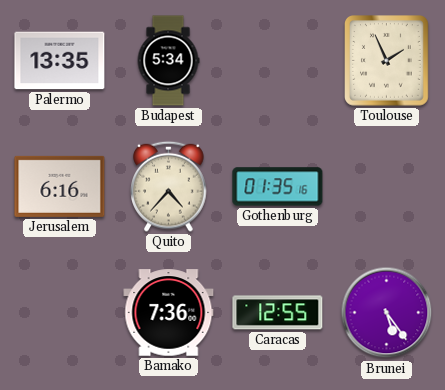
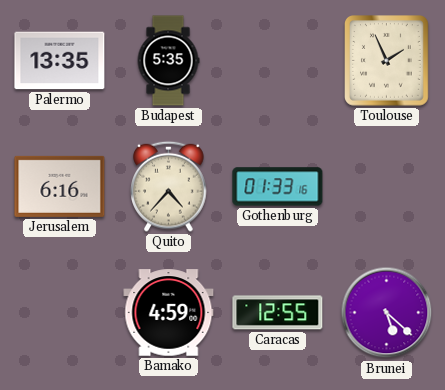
Budapest: 5:34 -> 5:35 (168, 61)
Gothenburg: 01:35 -> 01:33 (278, 187)
Bamako: 7:36 -> 4:59 (169, 313)
Brunei: 5:24 -> 5:22 (387, 313)
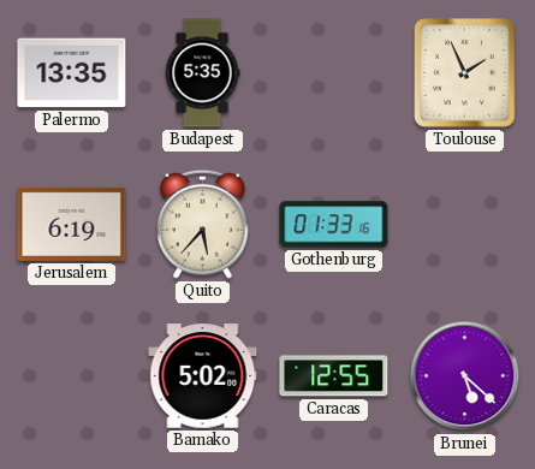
Jerusalem: 6:16 -> 6:19 (72, 224)
Quito: 4:37 -> 5:37 (203, 224)
Bamako: 4:59 -> 5:02 (203, 376)
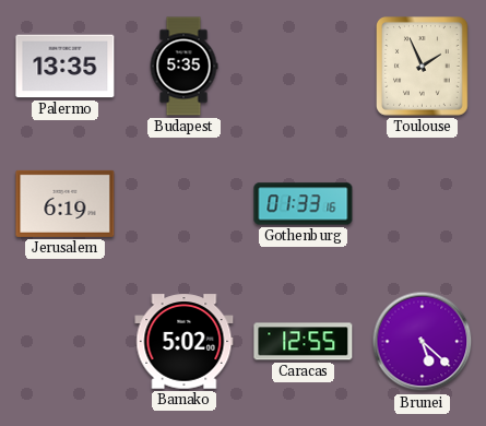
Quito: 5:37 -> none (203, 224)
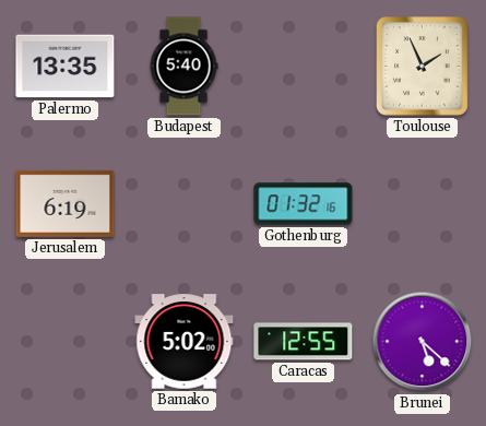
Budapest: 5:35 -> 5:40 (183, 67)
Gothenburg: 01:33 -> 01:32 (304, 204)
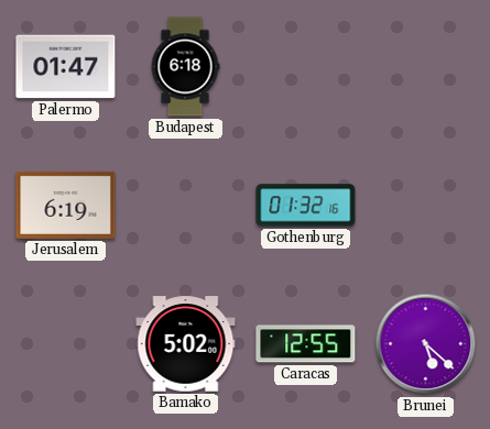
Palermo: 13:35 -> 01:47 (66, 67)
Budapest: 5:40 -> 6:18 (185, 67)
Toulouse: 1:56 -> none (423, 67)
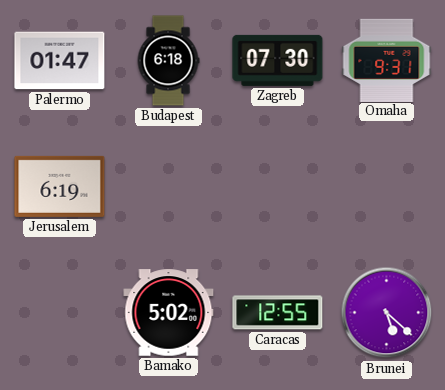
Zagreb: none -> 07:30 (278, 60)
Omaha: none -> 9:31 (387, 60)
Gothenburg: 01:32 -> none (306, 206)
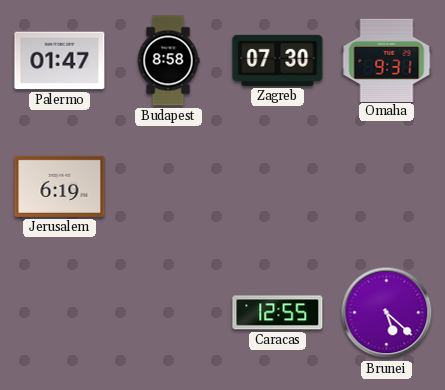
Budapest: 6:18 -> 8:58 (168, 61)
Bamako: 5:02 -> none (169, 313)
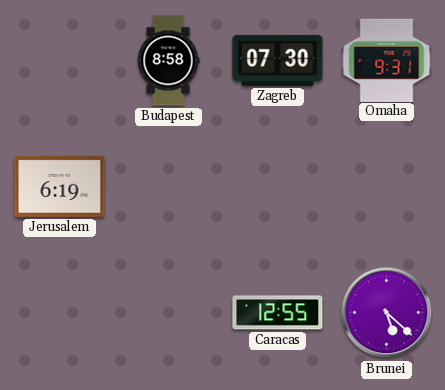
Palermo: 01:47 -> none (60, 61)
